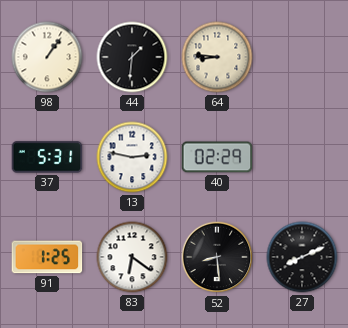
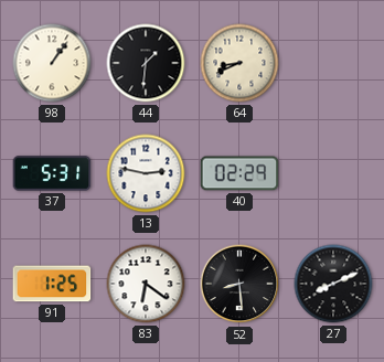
64: 8:46 -> 8:41 (239, 63)
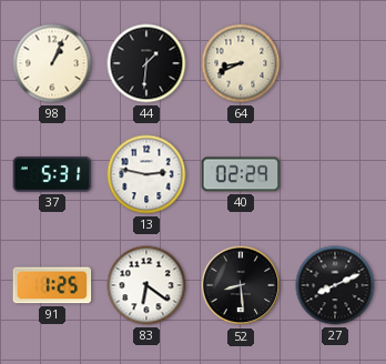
98: 1:06 -> 1:04 (52, 63)
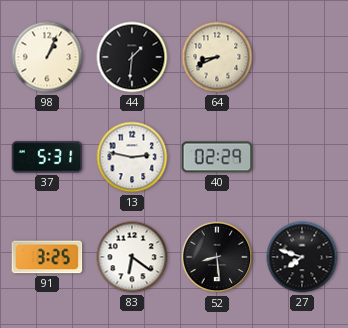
91: 1:25 -> 3:25 (47, 257)
27: 8:11 -> 7:48 (302, 257)
